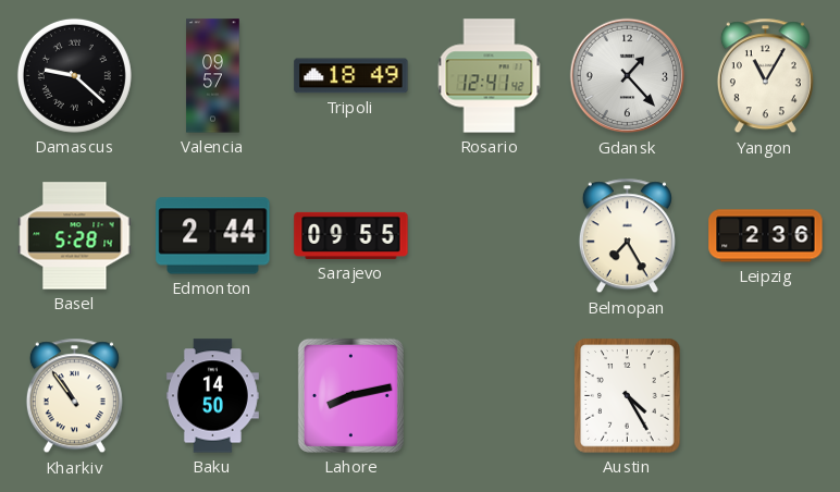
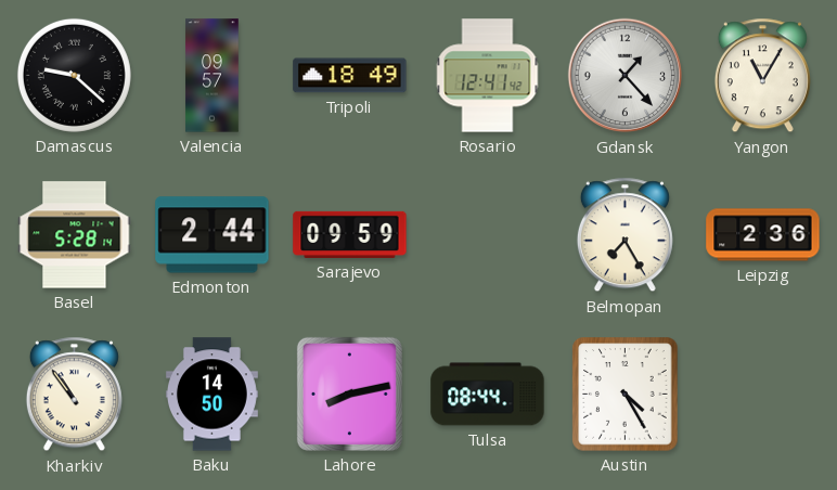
Sarajevo: 09:55 -> 09:59 (350, 234)
Tulsa: none -> 08:44 (488, 395)
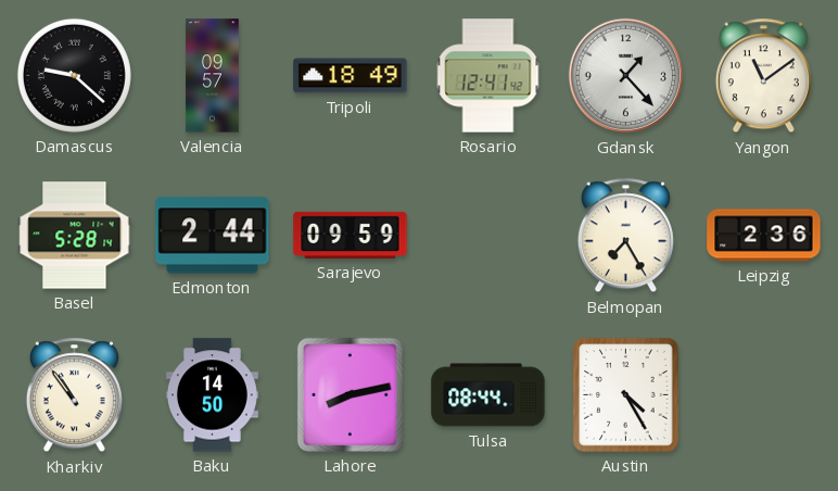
Yangon: 11:05 -> 11:09 (763, 76)
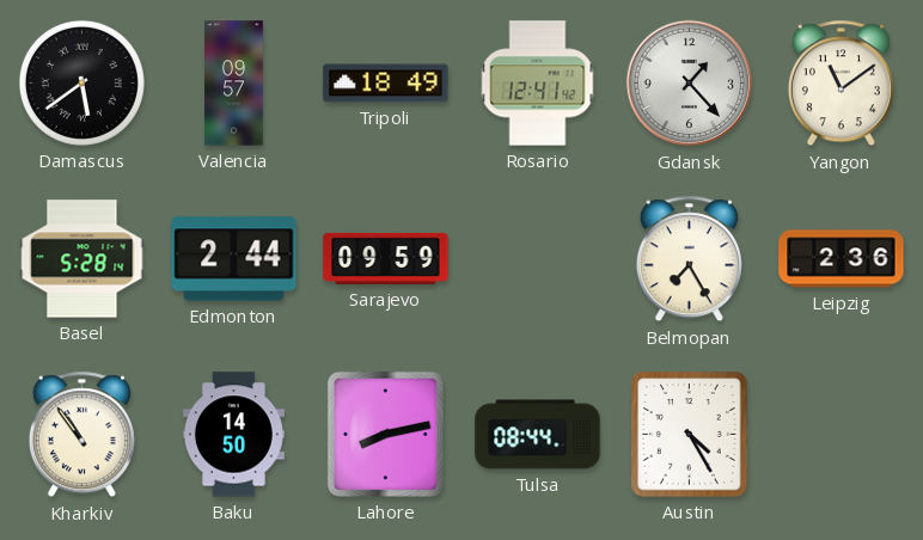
Damascus: 9:22 -> 5:39 (81, 82)
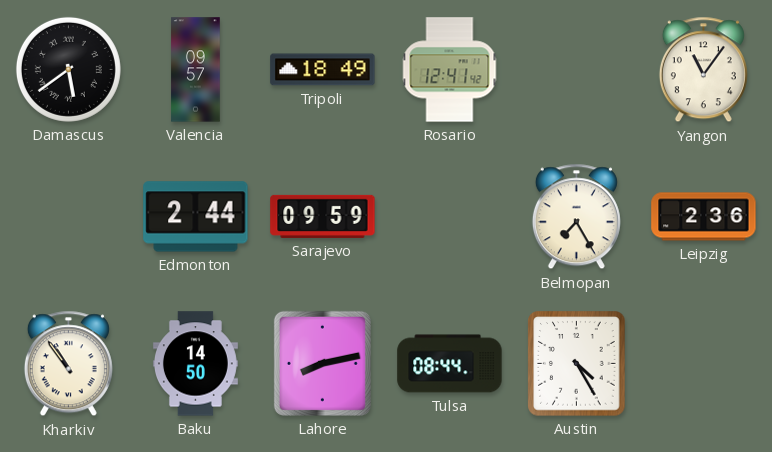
Gdansk: 1:23 -> none (690, 84)
Yangon: 11:09 -> 11:06 (703, 70)
Basel: 5:28 -> none (82, 259)
